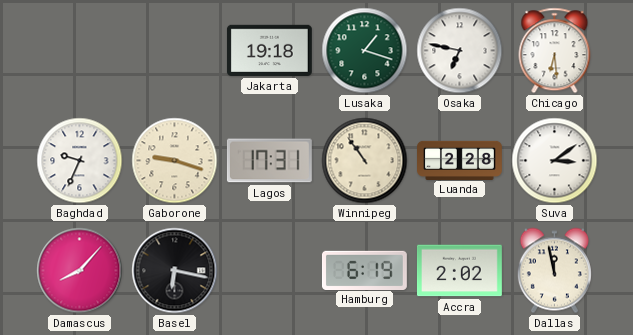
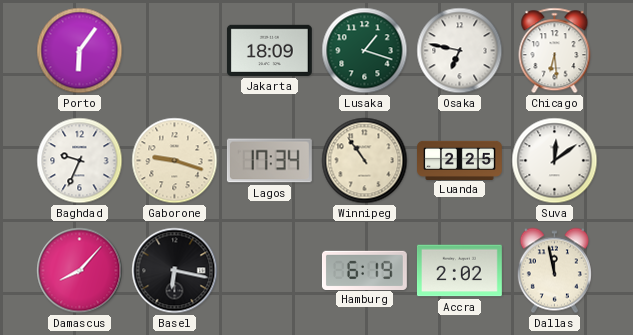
Porto: none -> 6:06 (80, 51)
Jakarta: 19:18 -> 18:09 (269, 50)
Lagos: 17:31 -> 17:34 (269, 161)
Luanda: 2:28 -> 2:25 (460, 160)
Suva: 3:09 -> 12:09 (555, 161)
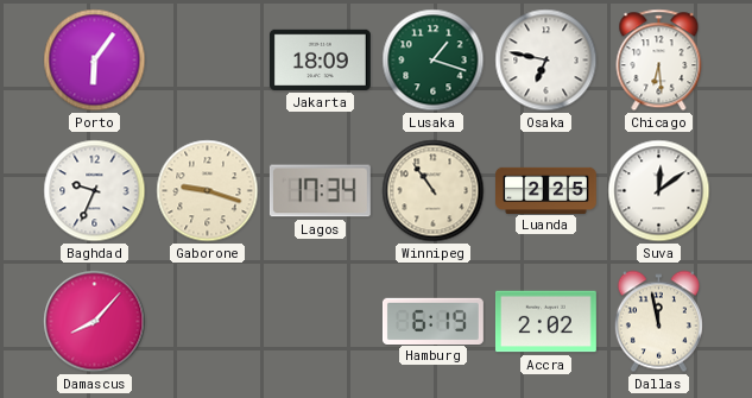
Basel: 6:17 -> none (175, 271)
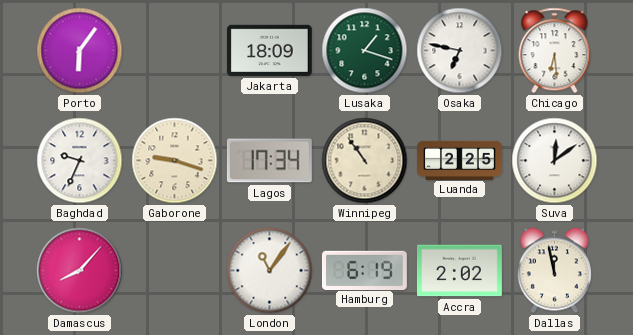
London: none -> 11:06 (270, 271)
